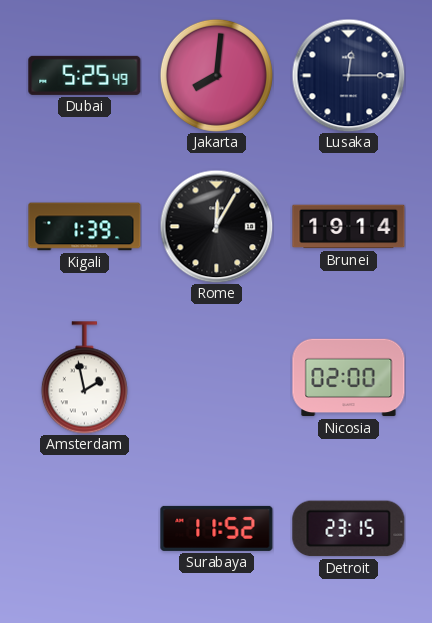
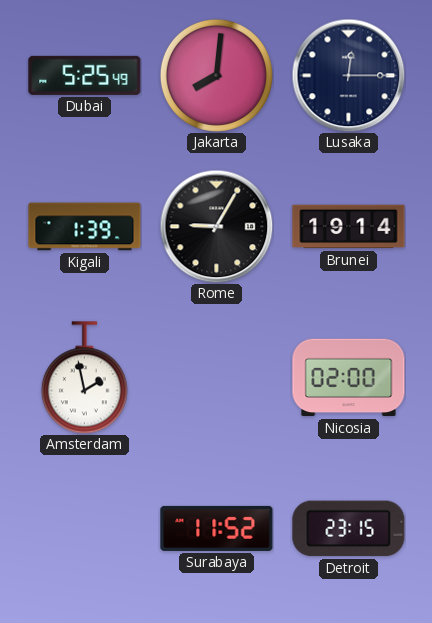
Rome: 12:05 -> 9:05 (216, 226)
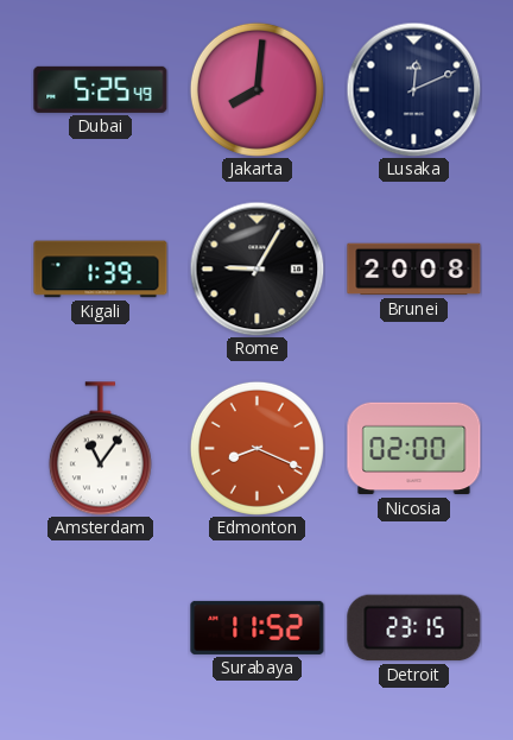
Lusaka: 12:15 -> 12:11 (413, 89)
Brunei: 19:14 -> 20:08 (414, 270)
Amsterdam: 1:58 -> 11:06 (100, 449)
Edmonton: none -> 8:19 (256, 448)
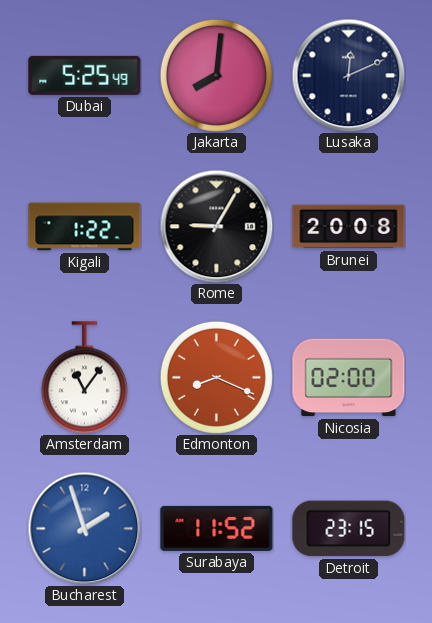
Kigali: 1:39 -> 1:22 (85, 227)
Bucharest: none -> 1:57 (84, 528)
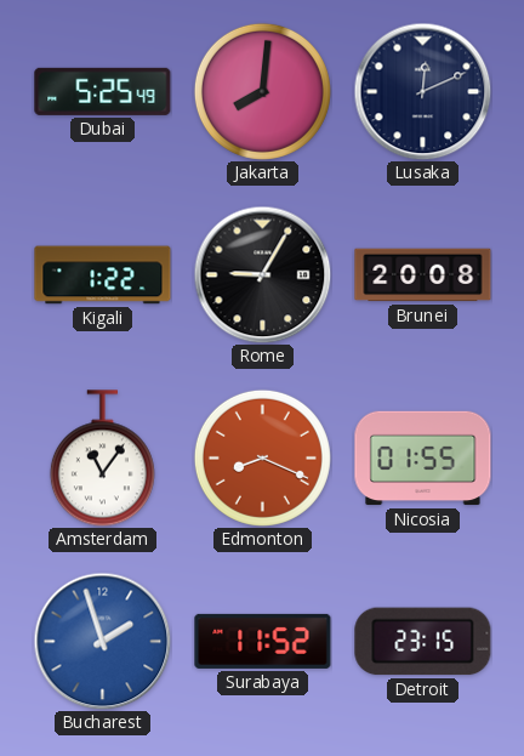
Nicosia: 02:00 -> 01:55 (423, 459)
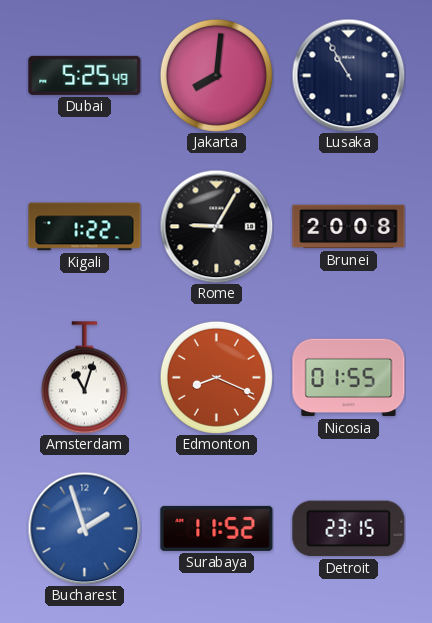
Lusaka: 12:11 -> 10:55 (348, 75)
Amsterdam: 11:06 -> 11:03 (84, 378)
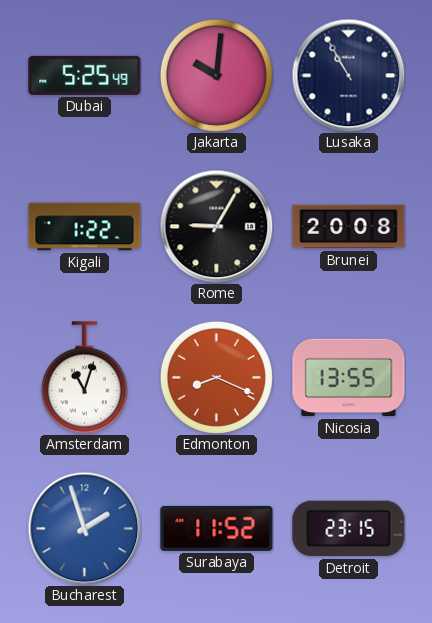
Jakarta: 8:01 -> 10:01 (216, 75)
Nicosia: 01:55 -> 13:55 (349, 378)
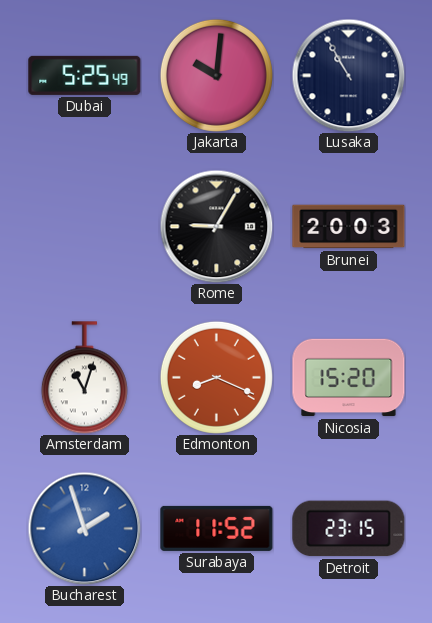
Kigali: 1:22 -> none (85, 227)
Brunei: 20:08 -> 20:03 (349, 227)
Nicosia: 13:55 -> 15:20 (349, 378)
